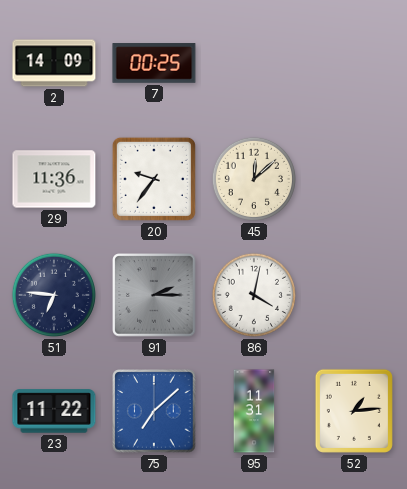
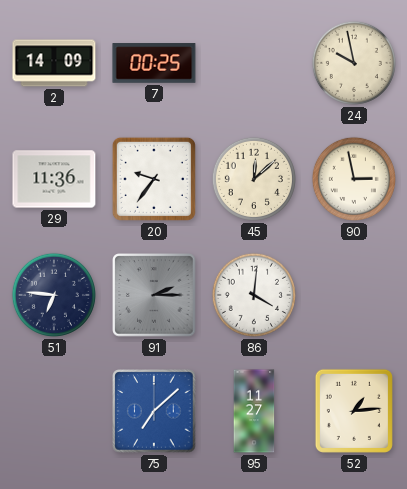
24: none -> 9:58 (354, 63)
90: none -> 2:58 (354, 179)
86: 4:02 -> 4:01 (254, 295)
23: 11:22 -> none (54, 411)
95: 11:31 -> 11:27 (254, 411)
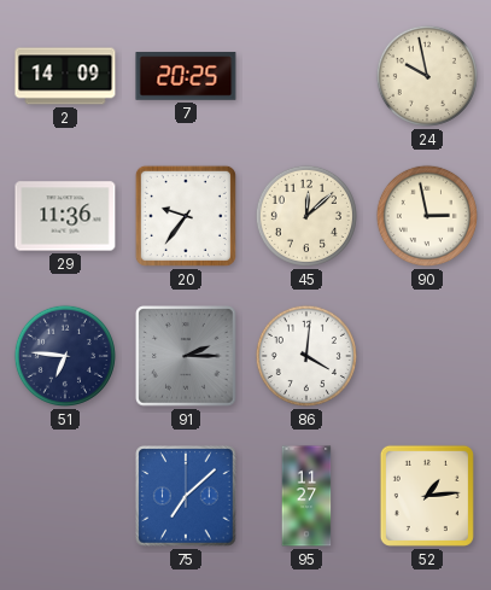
7: 00:25 -> 20:25 (186, 76)
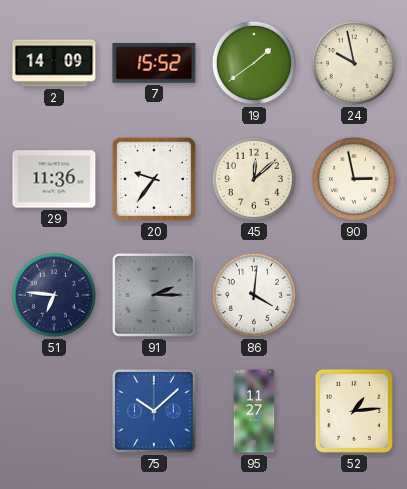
7: 20:25 -> 15:52 (154, 63)
19: none -> 1:39 (254, 63)
75: 7:08 -> 10:08 (154, 411)
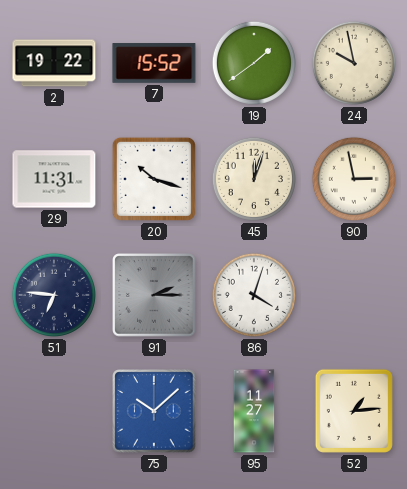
2: 14:09 -> 19:22 (54, 63)
29: 11:36 -> 11:31 (54, 179)
20: 9:36 -> 10:18 (154, 179)
45: 12:08 -> 12:03 (254, 179)
86: 4:01 -> 4:03 (254, 295)
